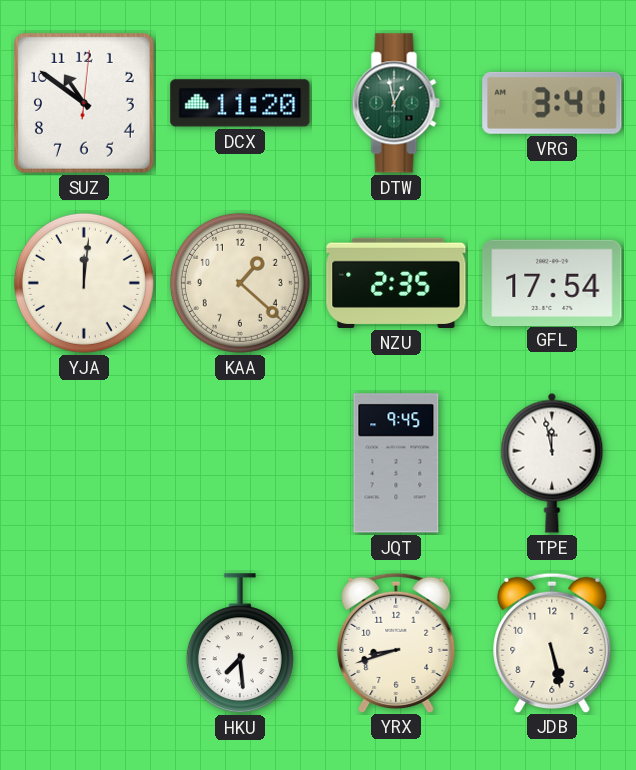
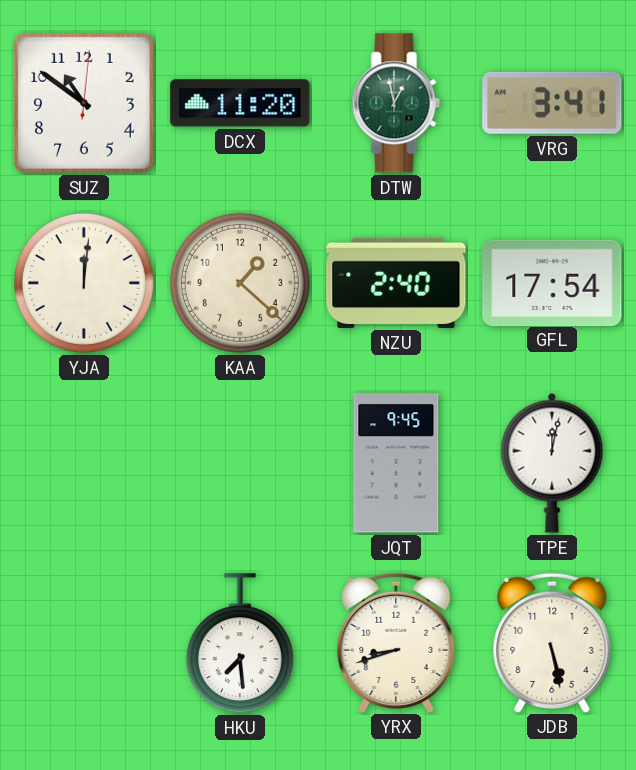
NZU: 2:35 -> 2:40 (396, 283)
TPE: 11:58 -> 12:02 (552, 463)
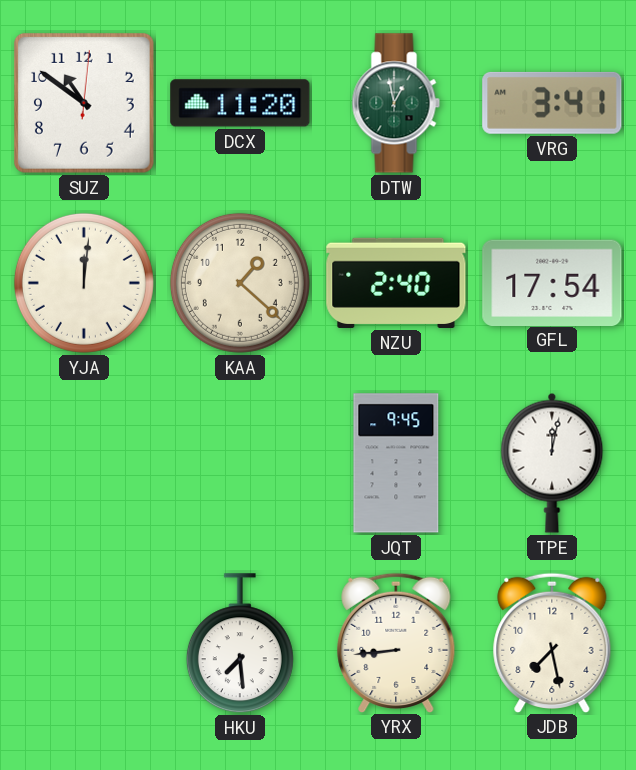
YRX: 8:42 -> 8:44 (396, 642)
JDB: 5:28 -> 7:28 (552, 642)
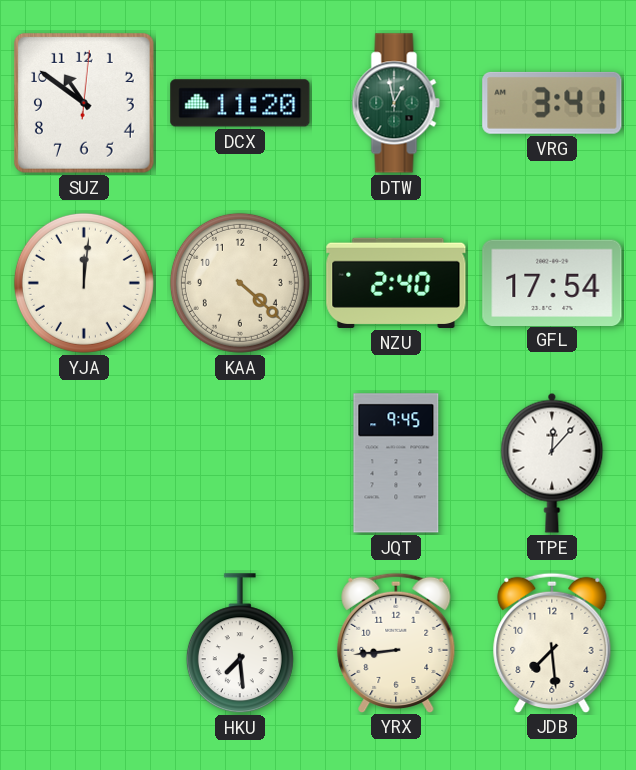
KAA: 1:22 -> 4:22 (240, 283)
TPE: 12:02 -> 12:07 (552, 463)
JDB: 7:28 -> 7:29 (552, 642)
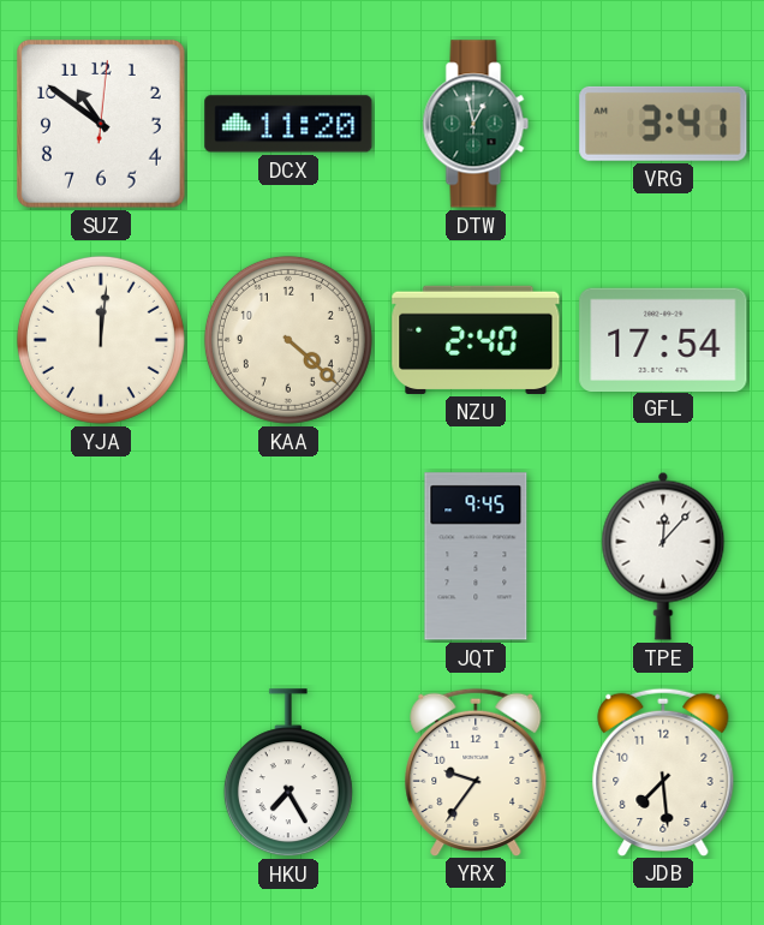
HKU: 7:29 -> 7:25 (288, 774)
YRX: 8:44 -> 9:36 (476, 771)
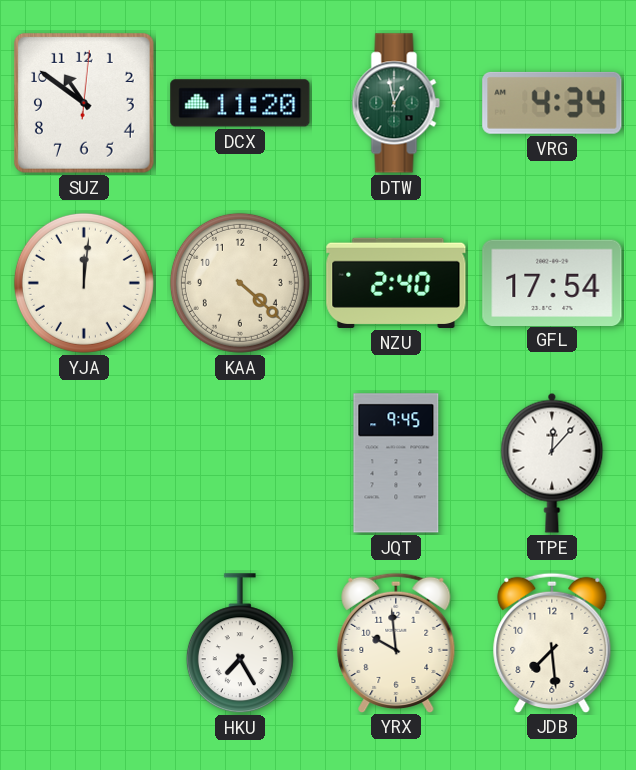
VRG: 3:41 -> 4:34 (552, 103)
YRX: 9:36 -> 9:59 (396, 642)
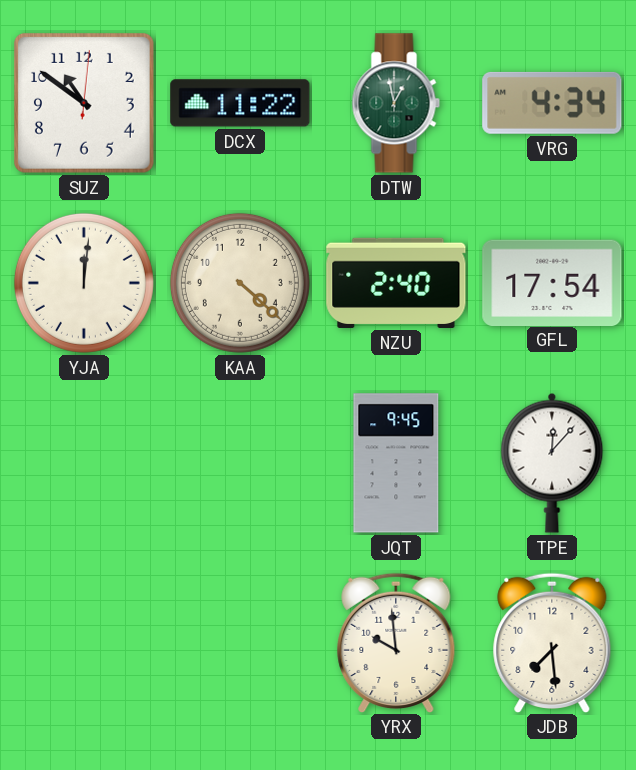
DCX: 11:20 -> 11:22 (240, 103)
HKU: 7:25 -> none (240, 644)
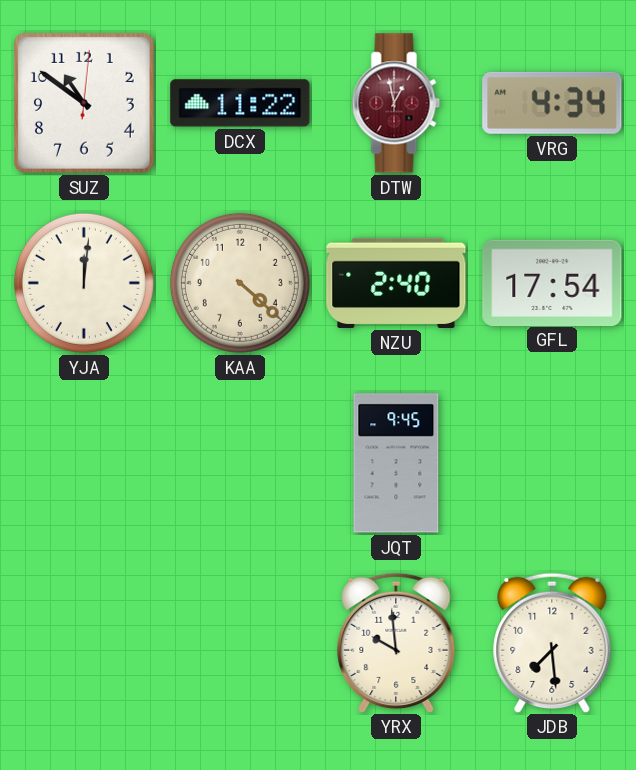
DTW dial: green -> burgundy (396, 103)
TPE: 12:07 -> none (552, 463)
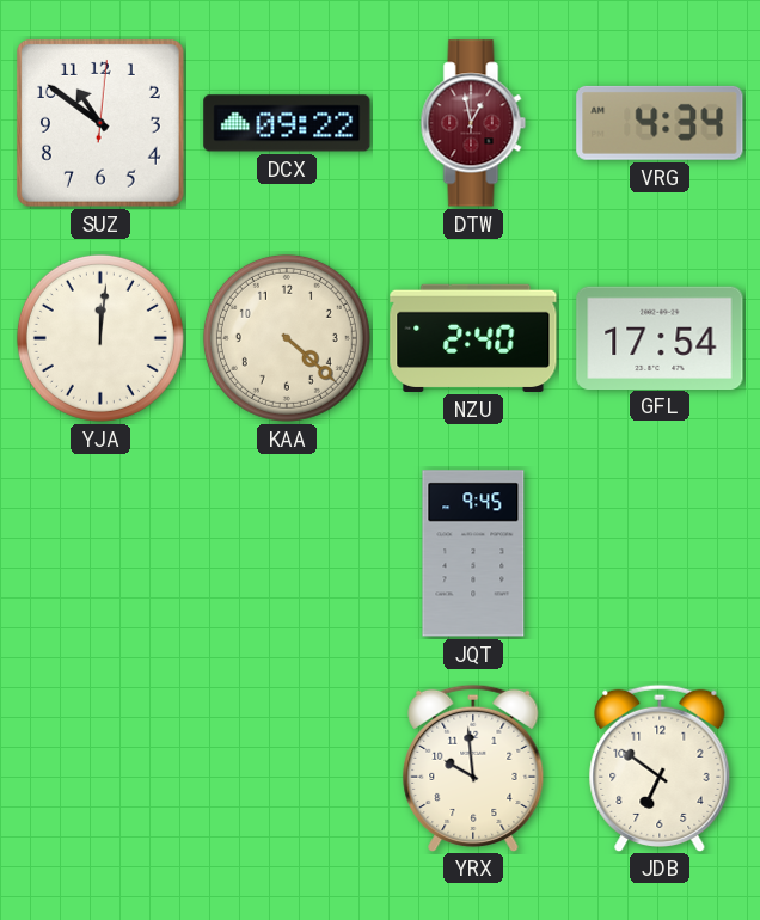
DCX: 11:22 -> 09:22 (287, 123)
JDB: 7:29 -> 6:51 (660, 767)
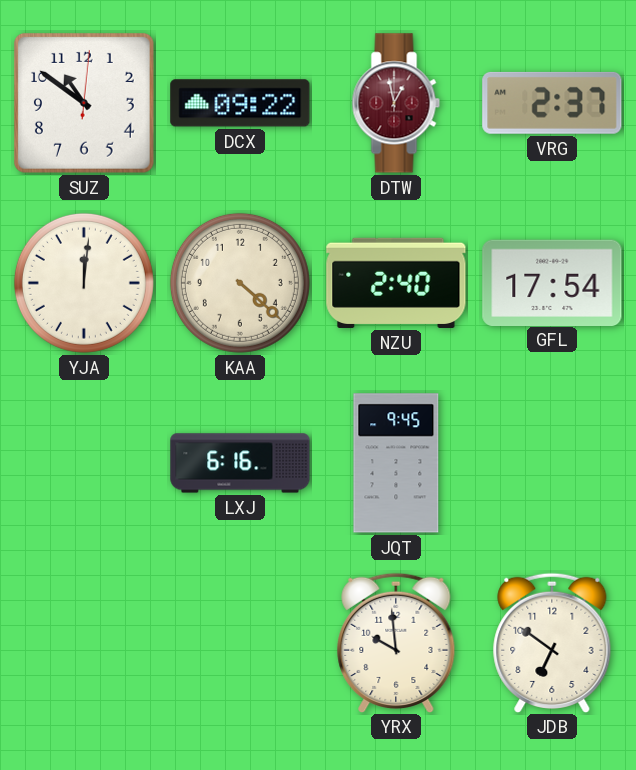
VRG: 4:34 -> 2:37 (552, 103)
LXJ: none -> 6:16 (240, 463)
